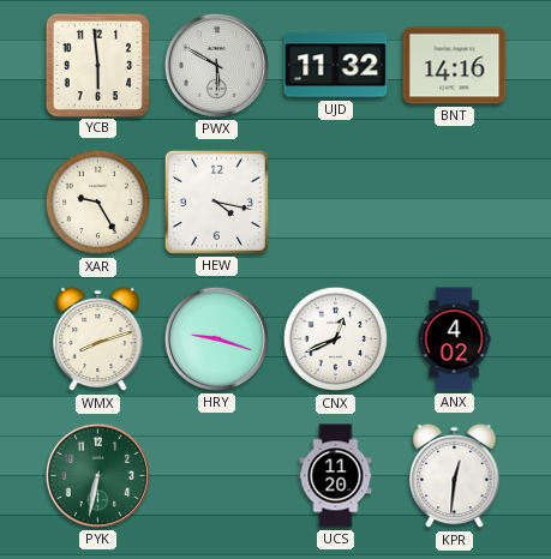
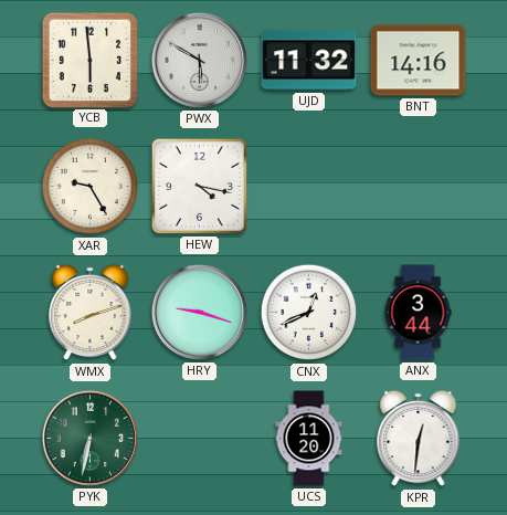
ANX: 4:02 -> 3:44 (418, 313)
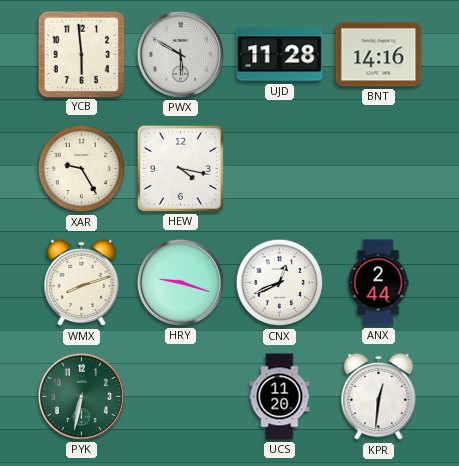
UJD: 11:32 -> 11:28 (280, 55)
ANX: 3:44 -> 2:44 (378, 283)
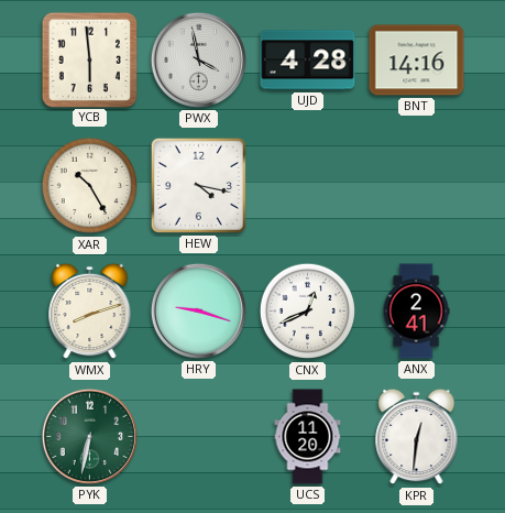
PWX: 5:50 -> 3:58 (198, 59)
UJD: 11:28 -> 4:28 (308, 61)
XAR: 9:25 -> 10:25 (90, 186)
ANX: 2:44 -> 2:41 (416, 312)
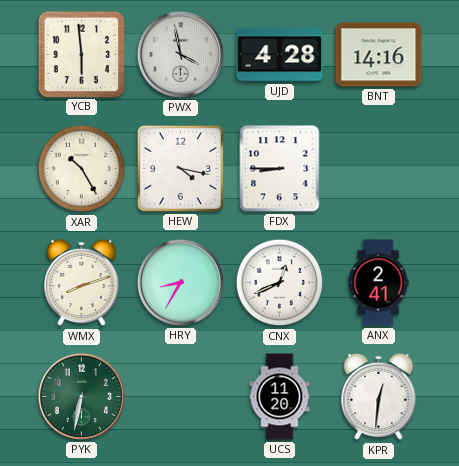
FDX: none -> 8:45 (280, 169)
HRY: 9:18 -> 8:35 (180, 282)
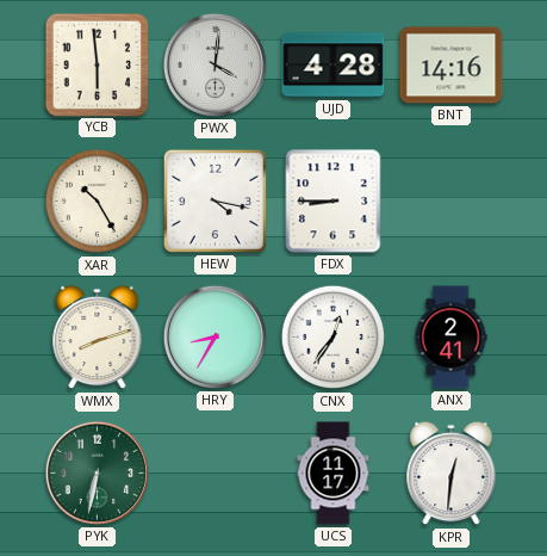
PWX: 3:58 -> 4:01 (215, 64)
CNX: 12:41 -> 12:36 (334, 338)
UCS: 11:20 -> 11:17 (334, 474)
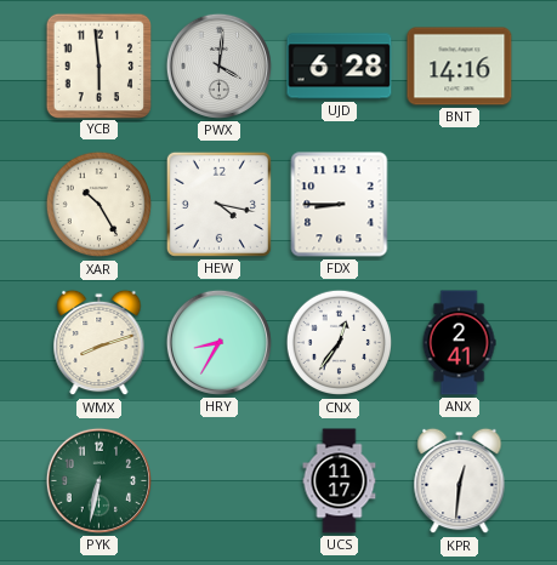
UJD: 4:28 -> 6:28 (340, 67)
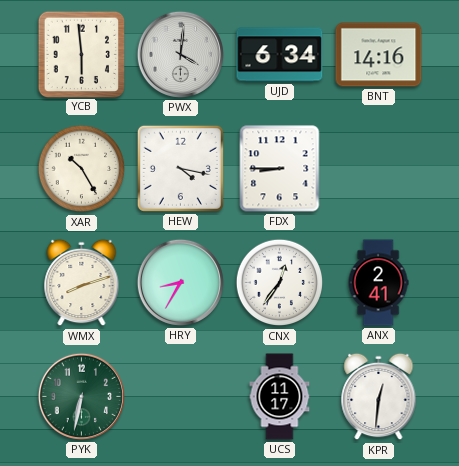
UJD: 6:28 -> 6:34 (280, 55)
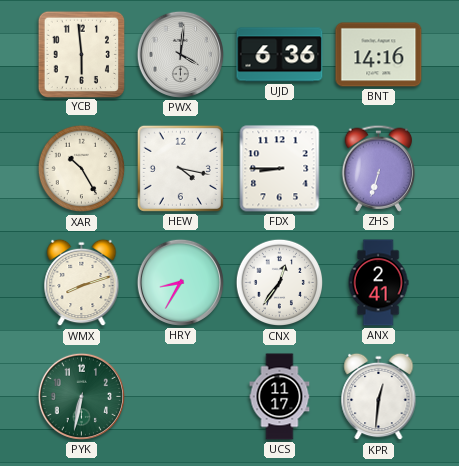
UJD: 6:34 -> 6:36 (280, 55)
ZHS: none -> 6:33 (379, 168)
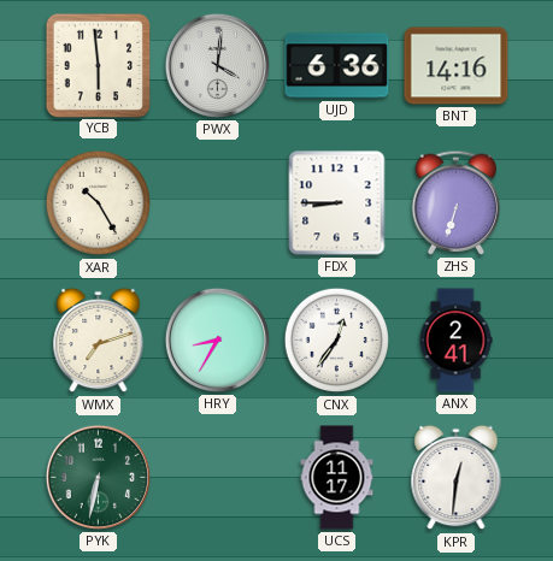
HEW: 4:17 -> none (180, 168)
WMX: 8:12 -> 7:12 (99, 341)
